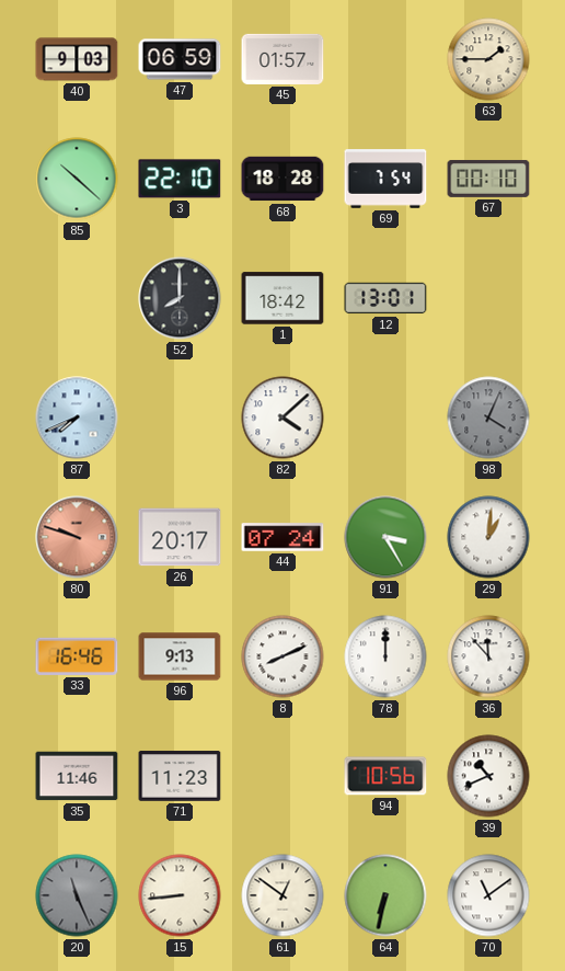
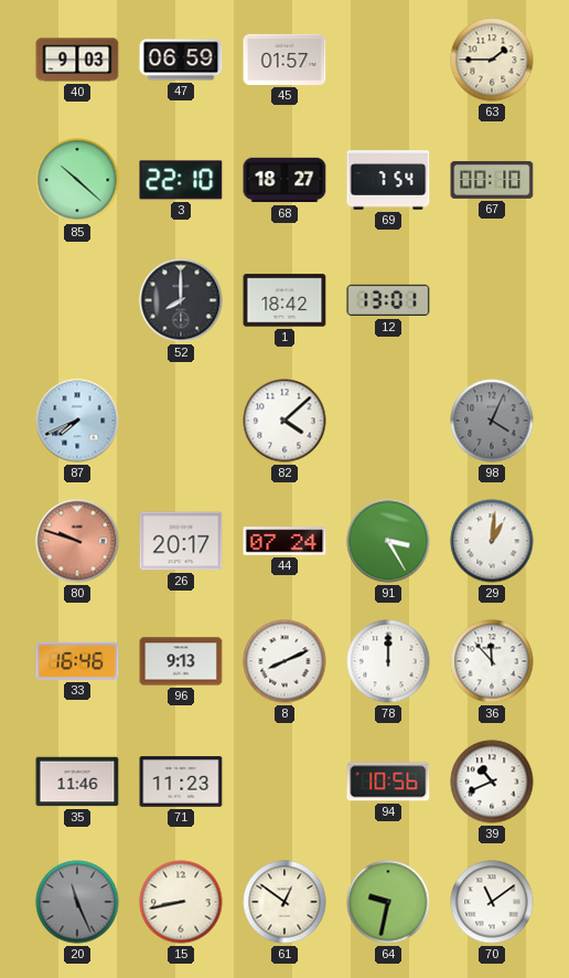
68: 18:28 -> 18:27 (284, 180)
15: 8:44 -> 8:43 (181, 902)
64: 6:32 -> 9:32 (388, 902)
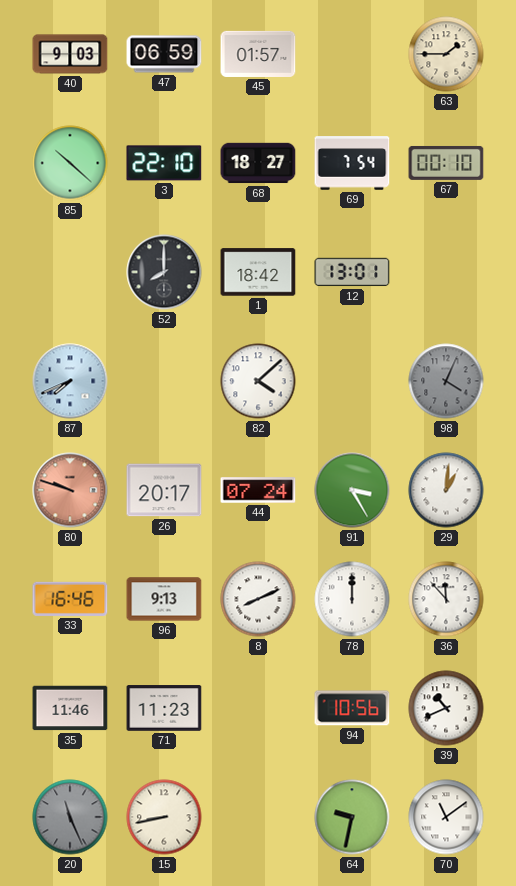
61: 12:51 -> none (284, 902)
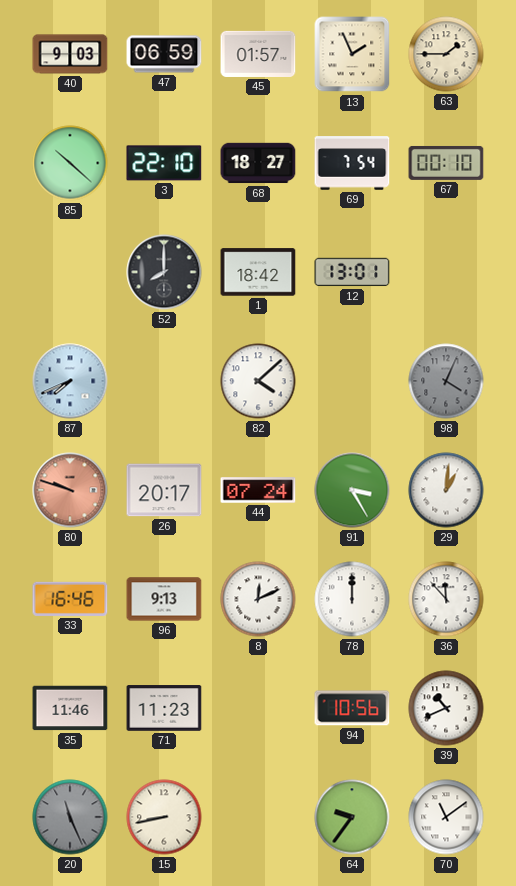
13: none -> 1:56 (352, 54)
8: 8:11 -> 12:11 (258, 599)
64: 9:32 -> 9:36 (352, 817)
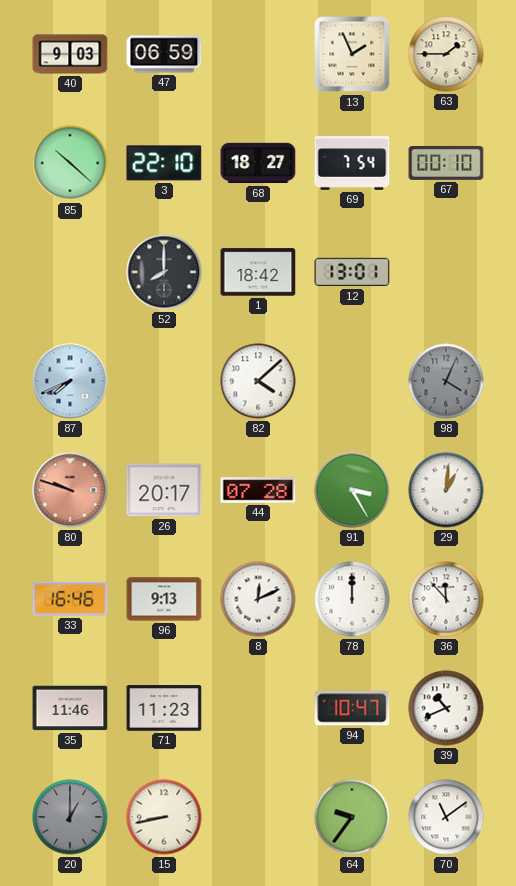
45: 01:57 -> none (258, 54)
44: 07:24 -> 07:28 (258, 490)
94: 10:56 -> 10:47 (352, 708)
20: 11:26 -> 1:00 (70, 817)
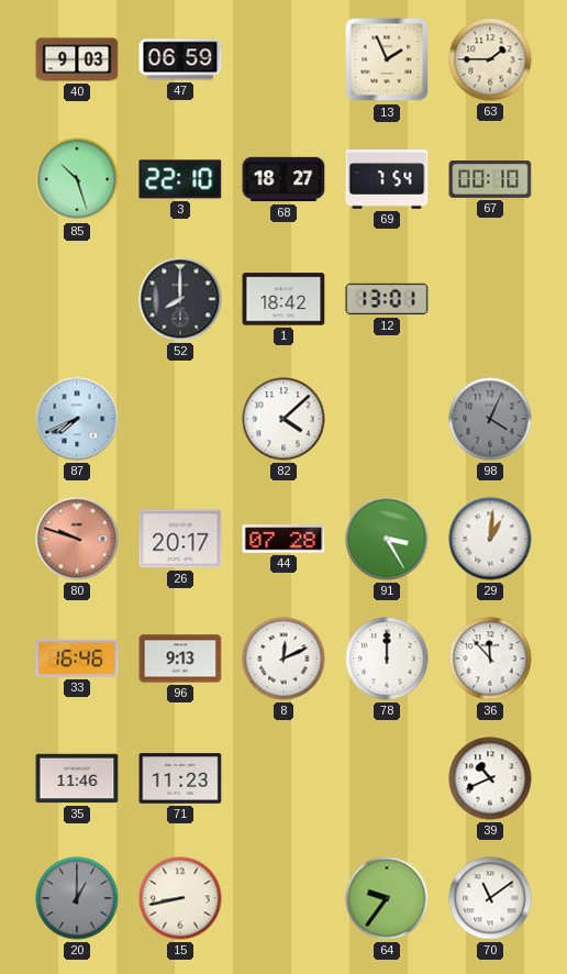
85: 10:22 -> 10:27 (77, 179)
94: 10:47 -> none (352, 708)
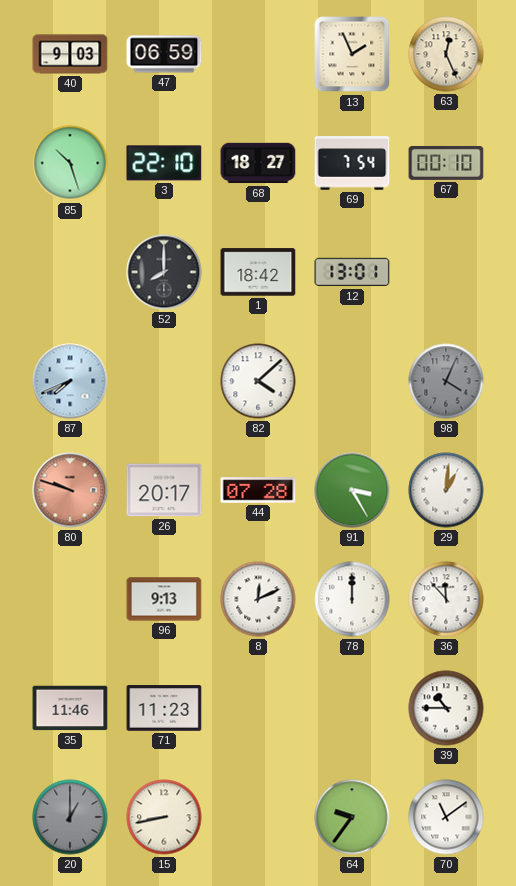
63: 1:45 -> 12:26 (446, 54)
33: 16:46 -> none (77, 658)
39: 10:41 -> 10:45 (446, 708)
